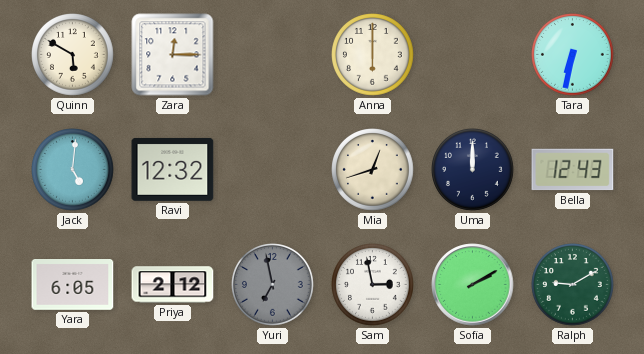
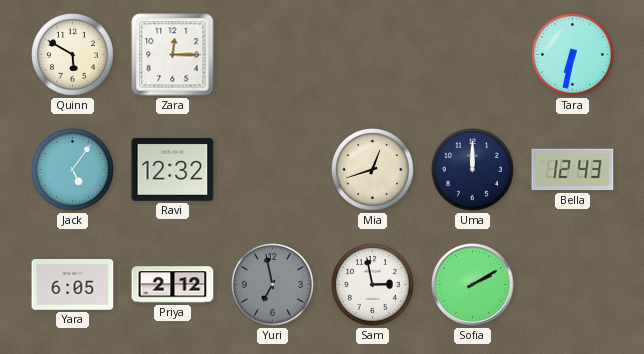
Anna: 6:00 -> none (373, 55)
Jack: 5:01 -> 5:06 (73, 170)
Ralph: 9:10 -> none (573, 285)
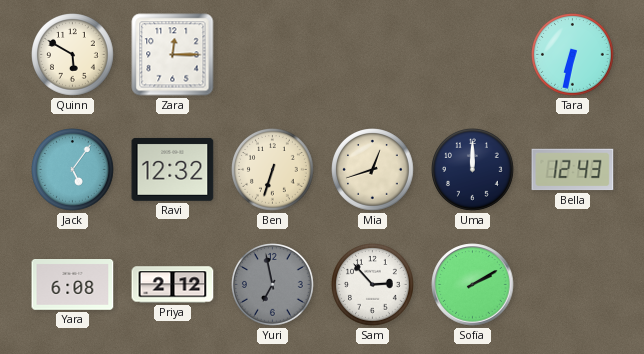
Ben: none -> 6:33 (273, 170)
Yara: 6:05 -> 6:08 (73, 285)
Sam: 2:58 -> 2:53 (373, 285)
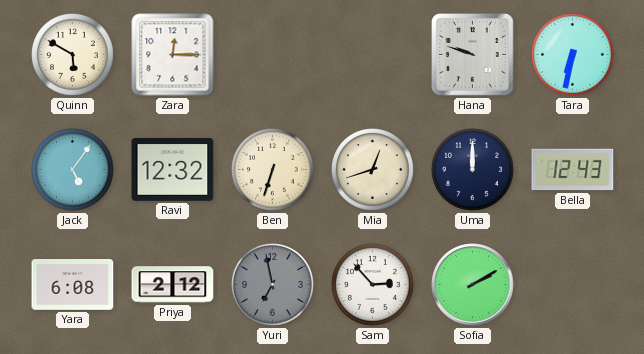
Hana: none -> 9:48 (473, 55)
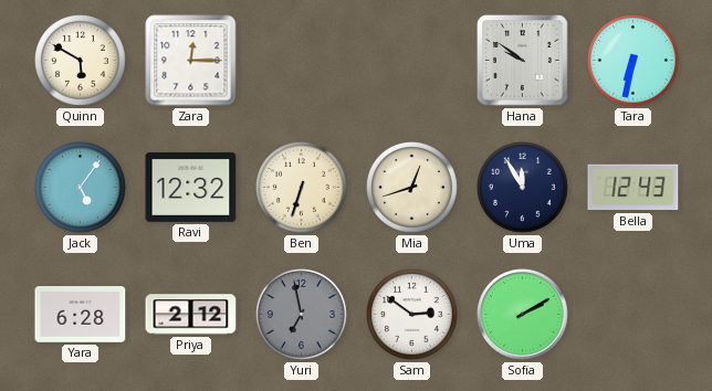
Hana: 9:48 -> 9:51 (523, 61)
Uma: 12:00 -> 11:55 (523, 188)
Yara: 6:08 -> 6:28 (81, 315)
Sam: 2:53 -> 2:51 (412, 315)
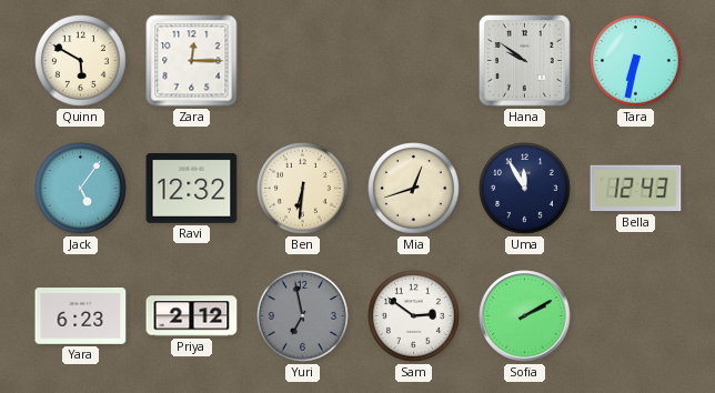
Ben: 6:33 -> 6:31 (303, 189)
Yara: 6:28 -> 6:23 (81, 316)
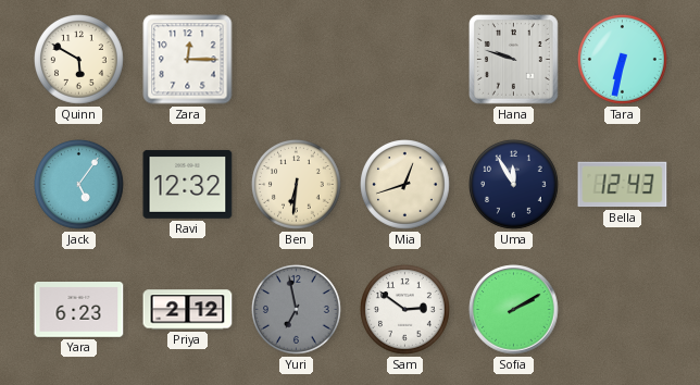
Hana: 9:51 -> 9:48 (514, 60)
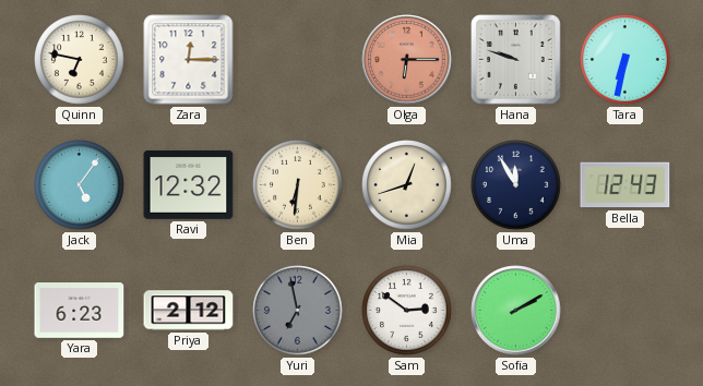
Quinn: 5:50 -> 6:47 (80, 60)
Olga: none -> 6:15 (407, 60)
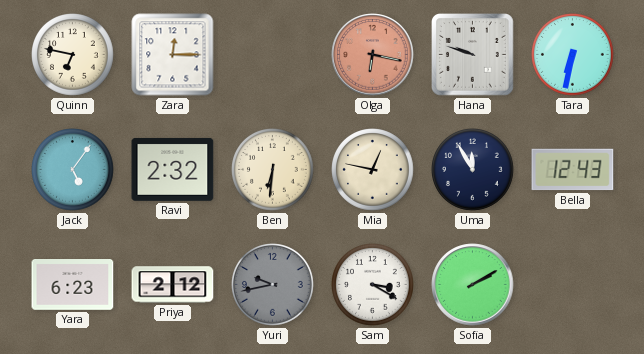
Olga: 6:15 -> 6:17 (373, 55)
Ravi: 12:32 -> 2:32 (173, 170)
Mia: 12:42 -> 12:47 (373, 170)
Yuri: 6:58 -> 9:43 (273, 285)
Sam: 2:51 -> 3:20 (373, 285)
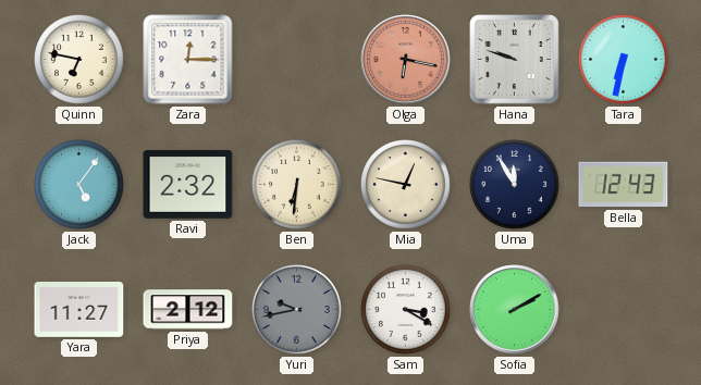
Yara: 6:23 -> 11:27 (79, 310)
